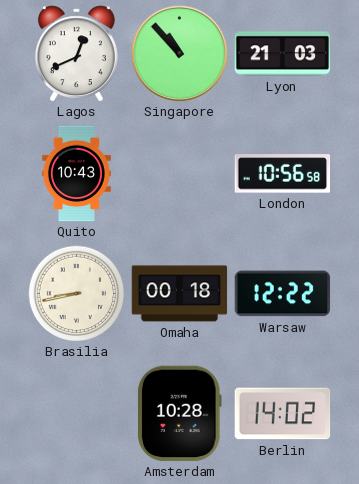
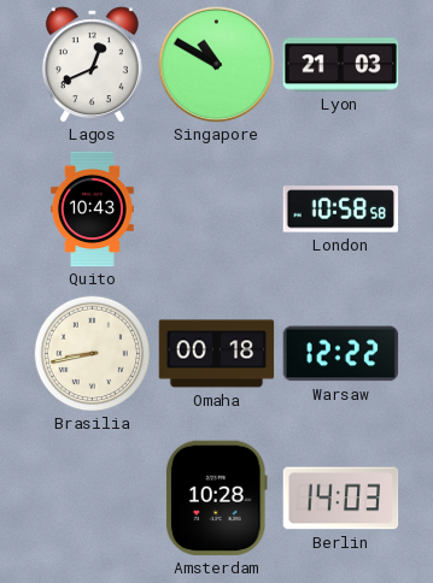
Singapore: 10:53 -> 10:50 (217, 65)
London: 10:56 -> 10:58 (341, 210)
Berlin: 14:02 -> 14:03 (341, 499)
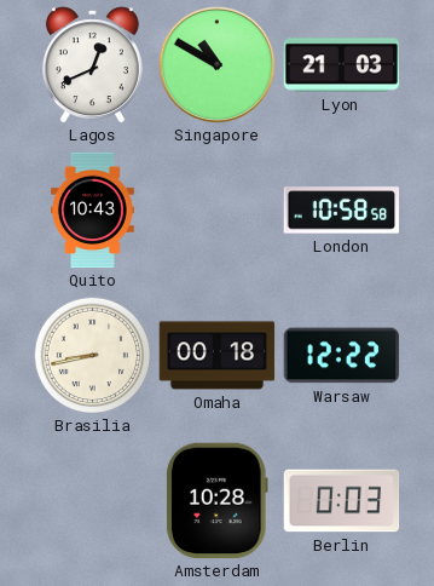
Berlin: 14:03 -> 0:03 (342, 501)
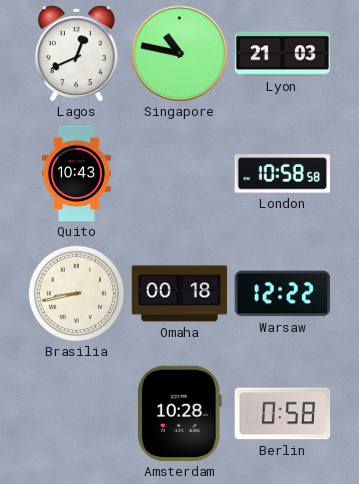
Singapore: 10:50 -> 10:47 (180, 54)
Berlin: 0:03 -> 0:58 (283, 414)
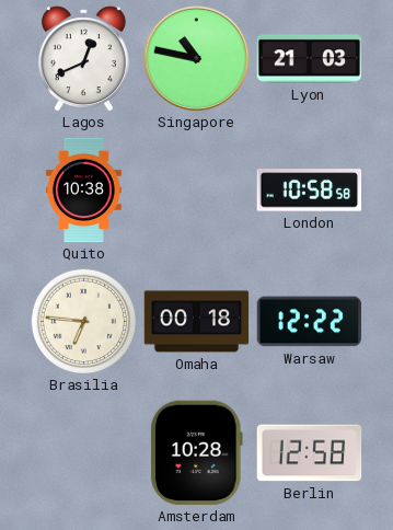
Quito: 10:43 -> 10:38 (83, 191)
Brasilia: 8:43 -> 6:46 (83, 321)
Berlin: 0:58 -> 12:58 (310, 453)
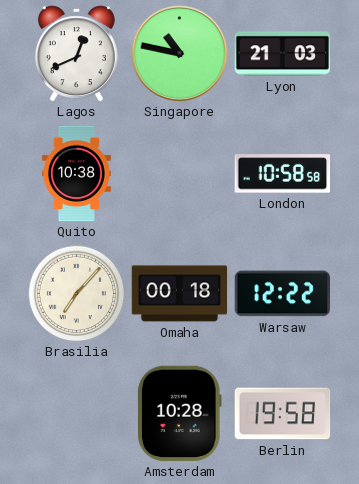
Brasilia: 6:46 -> 7:07 (76, 293)
Berlin: 12:58 -> 19:58 (283, 414)
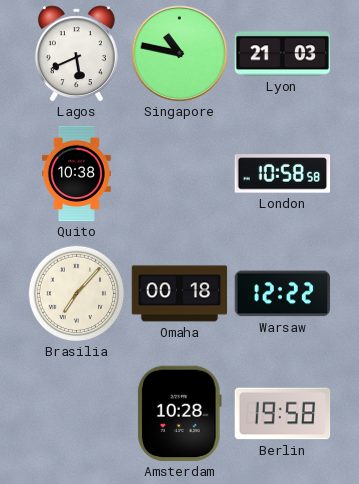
Lagos: 12:41 -> 5:41 (76, 54)
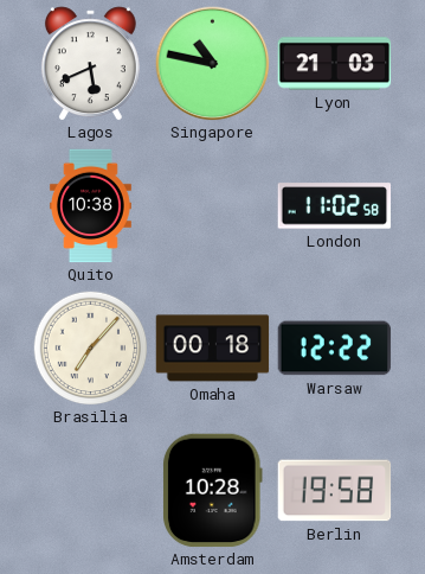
London: 10:58 -> 11:02 (335, 206)
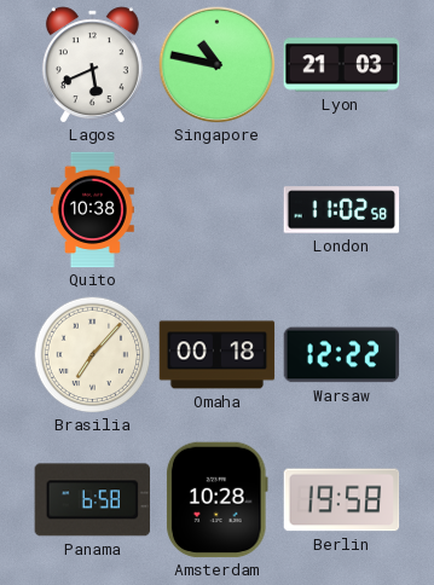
Panama: none -> 6:58 (92, 500)
